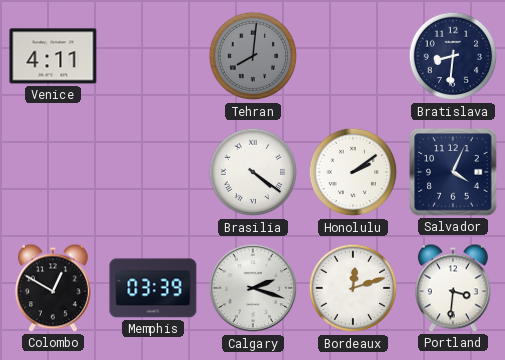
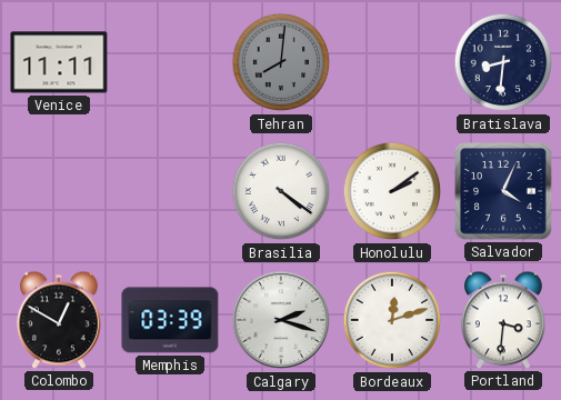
Venice: 4:11 -> 11:11 (59, 62)
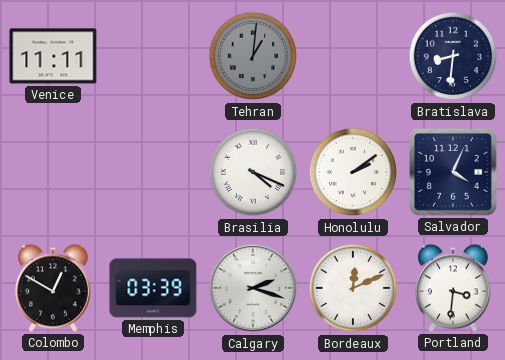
Tehran: 8:01 -> 1:01 (253, 56)
Brasilia: 4:21 -> 4:19 (253, 172)
Bordeaux: 12:12 -> 12:11 (353, 288)
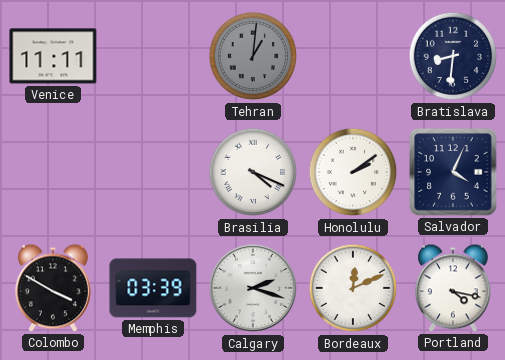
Colombo: 12:50 -> 3:50 (53, 288)
Portland: 3:31 -> 4:17 (453, 288)
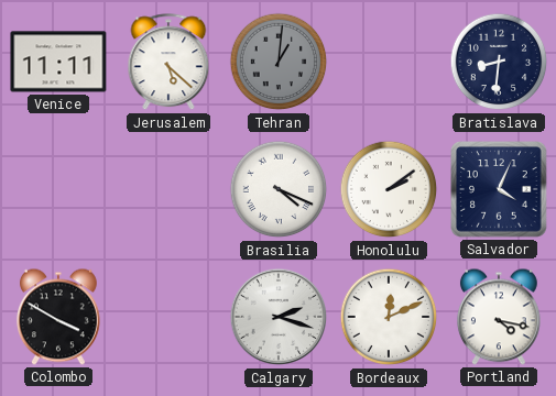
Jerusalem: none -> 5:22 (168, 63)
Memphis: 03:39 -> none (153, 288)
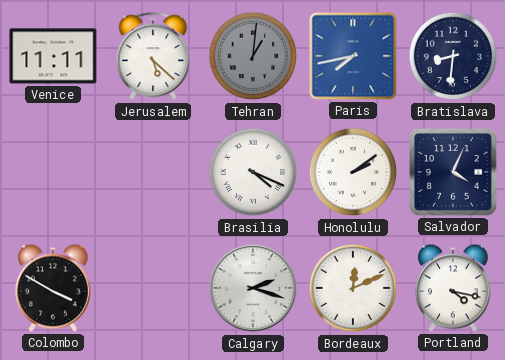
Paris: none -> 7:43 (353, 56)
